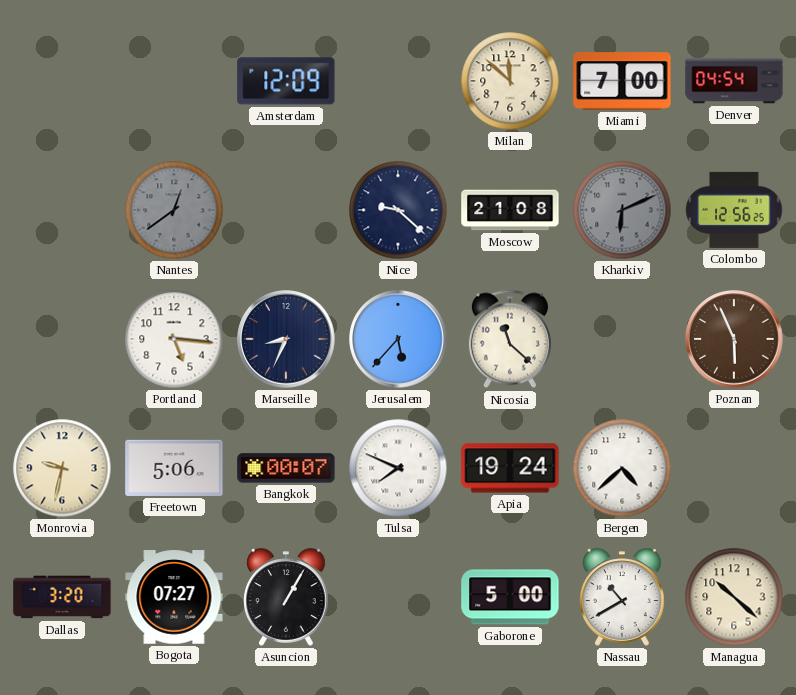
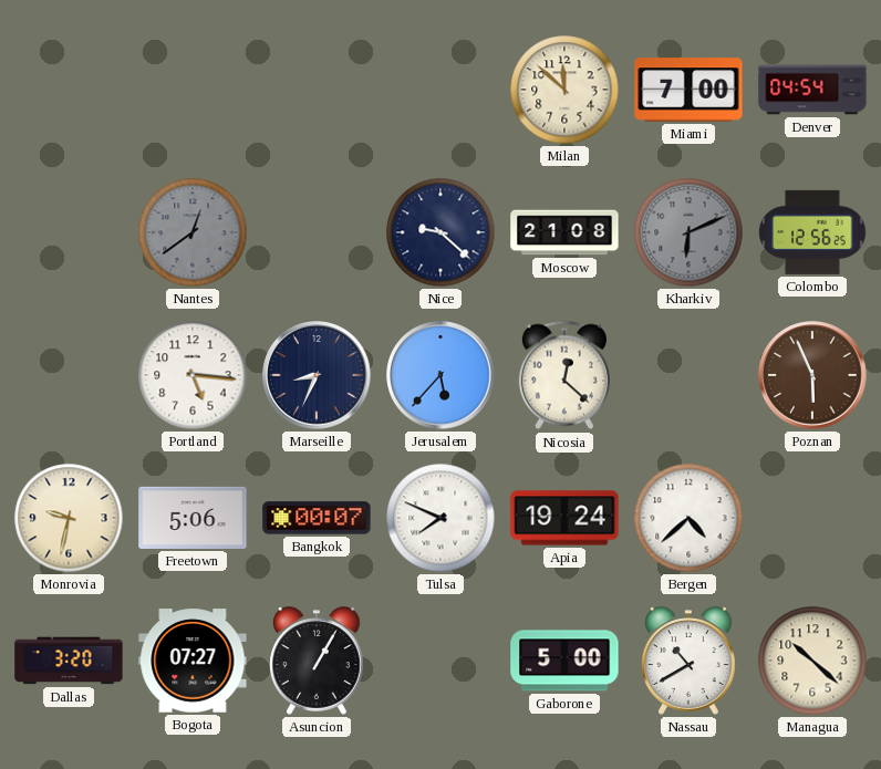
Amsterdam: 12:09 -> none (286, 81)
Nicosia: 11:22 -> 12:22 (564, 375)
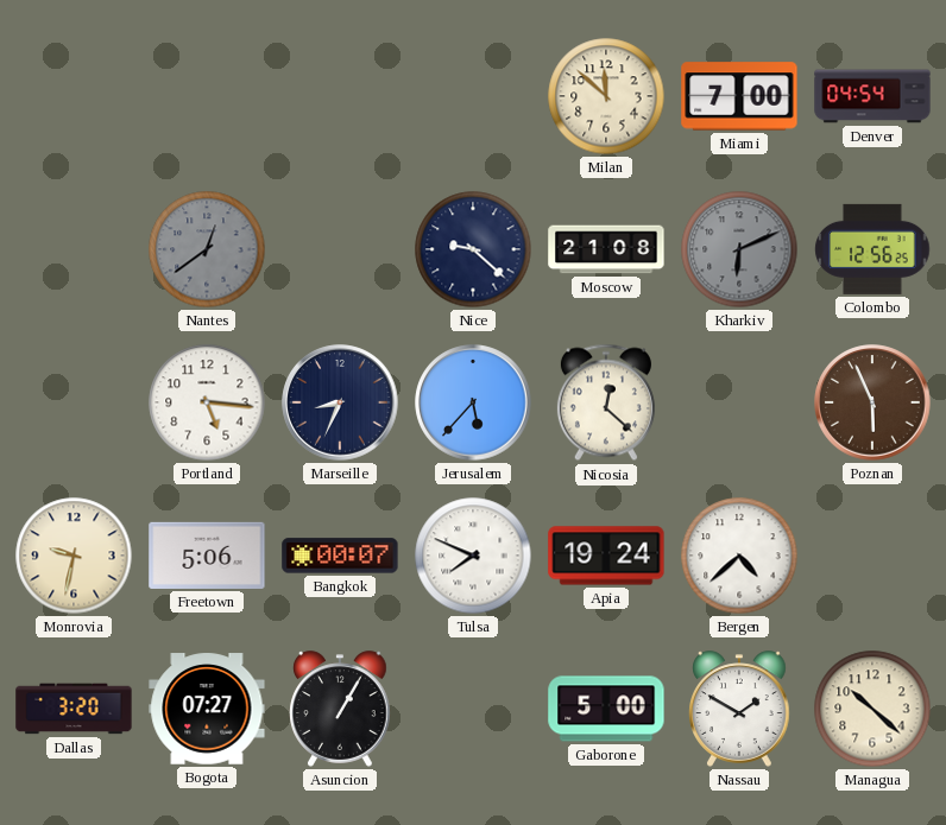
Nassau: 10:40 -> 1:50 (739, 709)
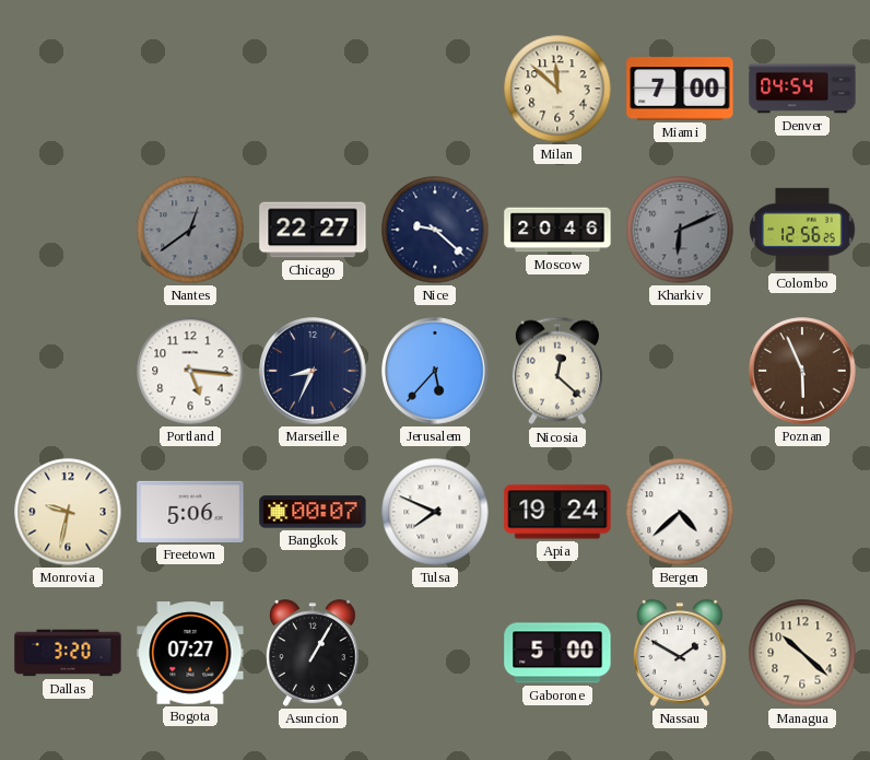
Chicago: none -> 22:27 (313, 230)
Moscow: 21:08 -> 20:46 (557, 230)
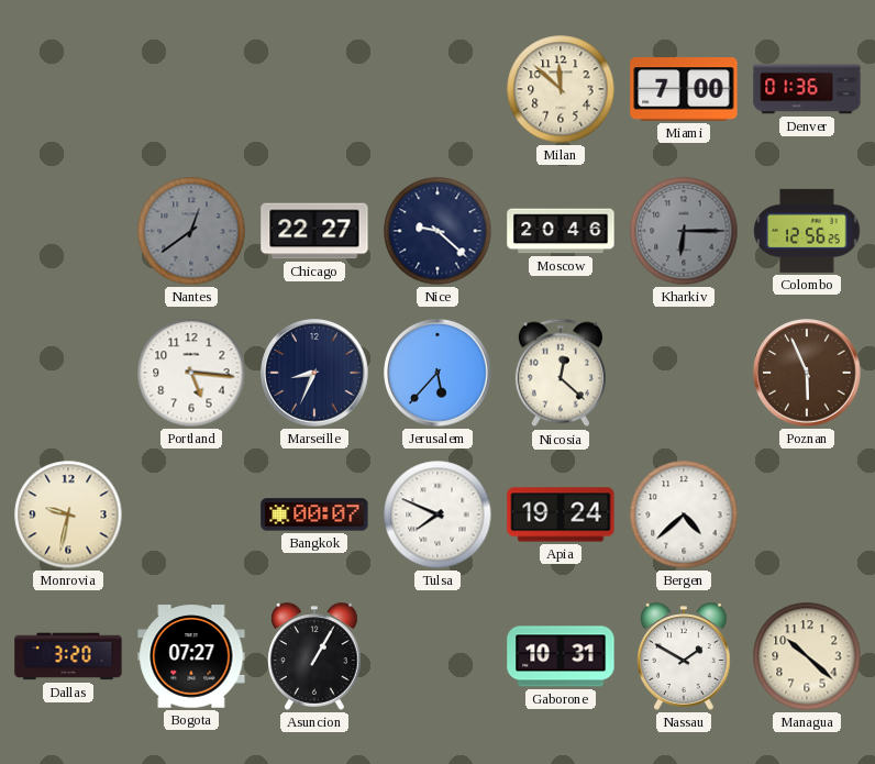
Denver: 04:54 -> 01:36 (807, 89)
Kharkiv: 6:11 -> 6:15 (684, 231)
Freetown: 5:06 -> none (190, 512)
Gaborone: 5:00 -> 10:31 (561, 656)
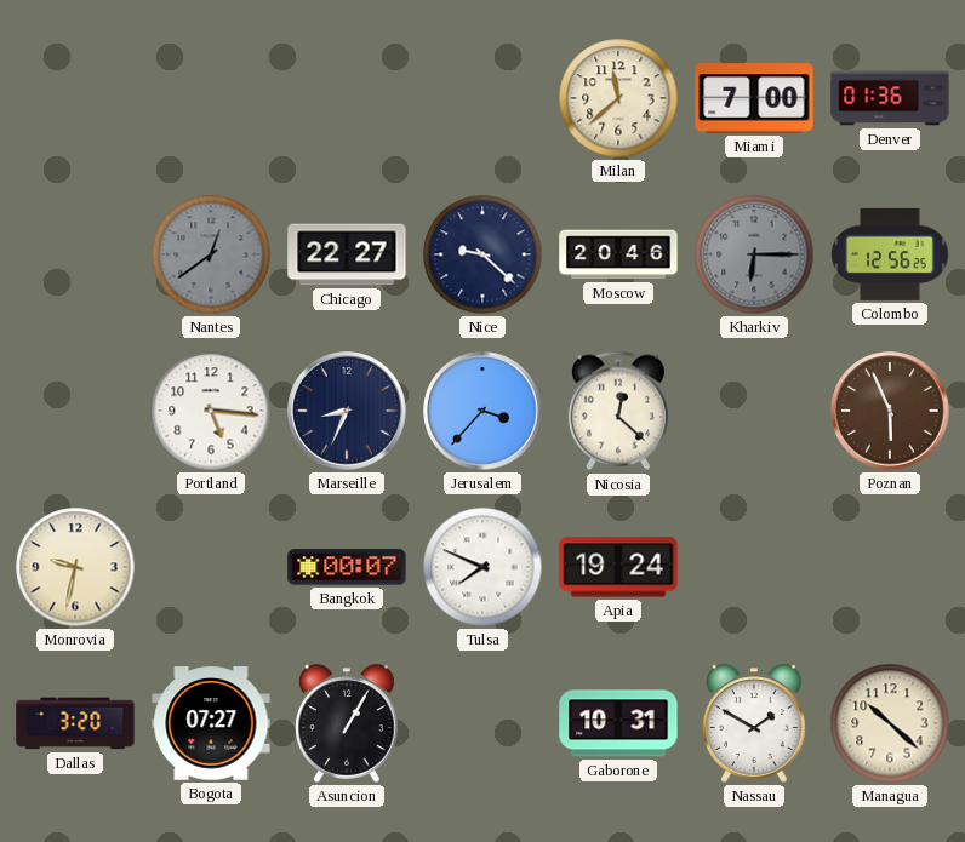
Milan: 11:52 -> 11:38 (618, 98)
Jerusalem: 5:37 -> 3:37 (482, 411)
Bergen: 4:38 -> none (684, 514)
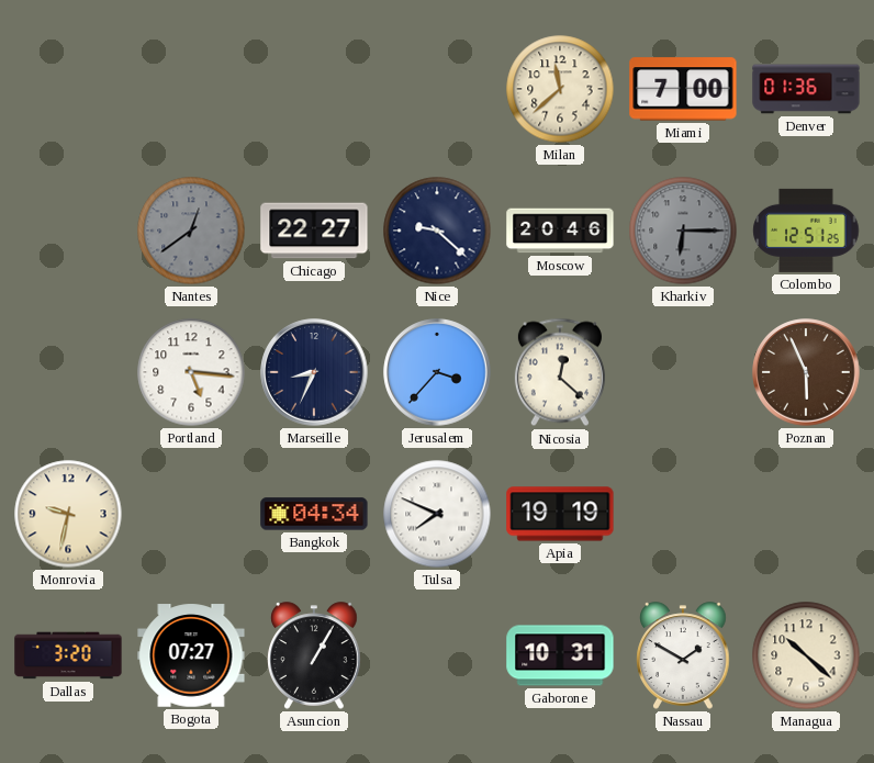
Colombo: 12:56 -> 12:51 (806, 231)
Bangkok: 00:07 -> 04:34 (314, 514)
Apia: 19:24 -> 19:19 (560, 514)
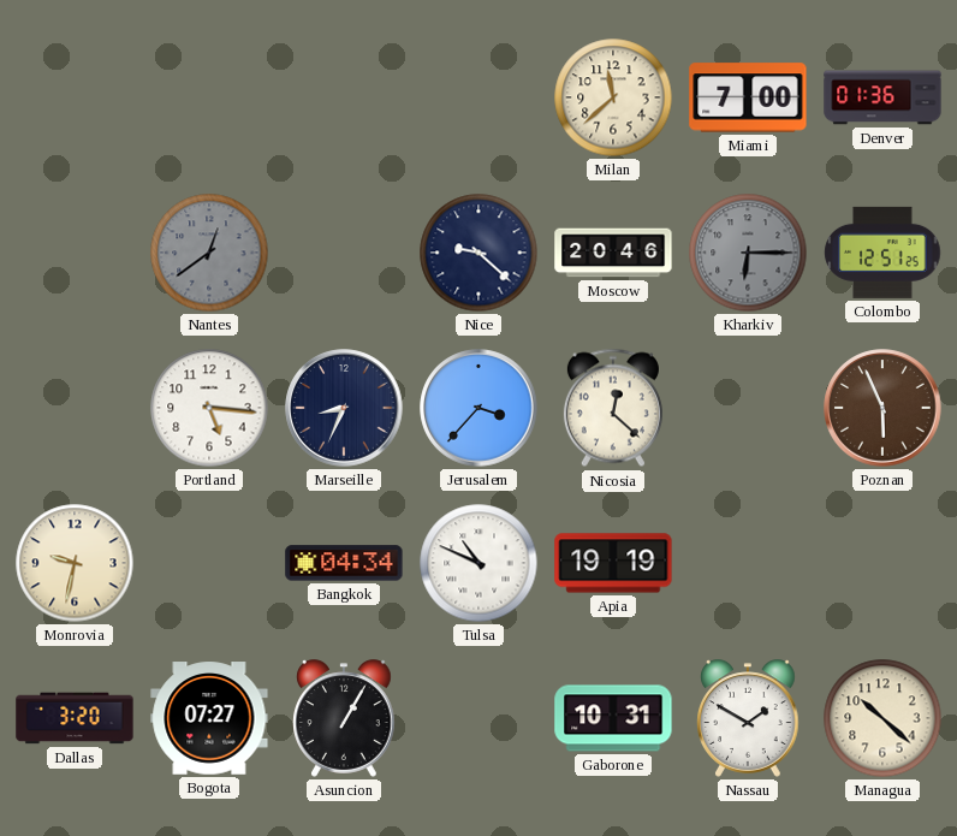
Chicago: 22:27 -> none (314, 231)
Tulsa: 7:49 -> 10:49 (478, 563)
